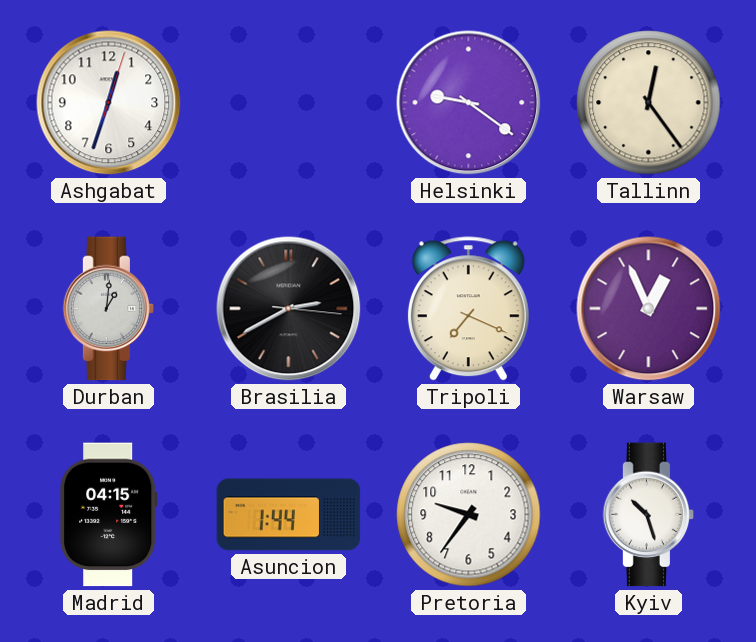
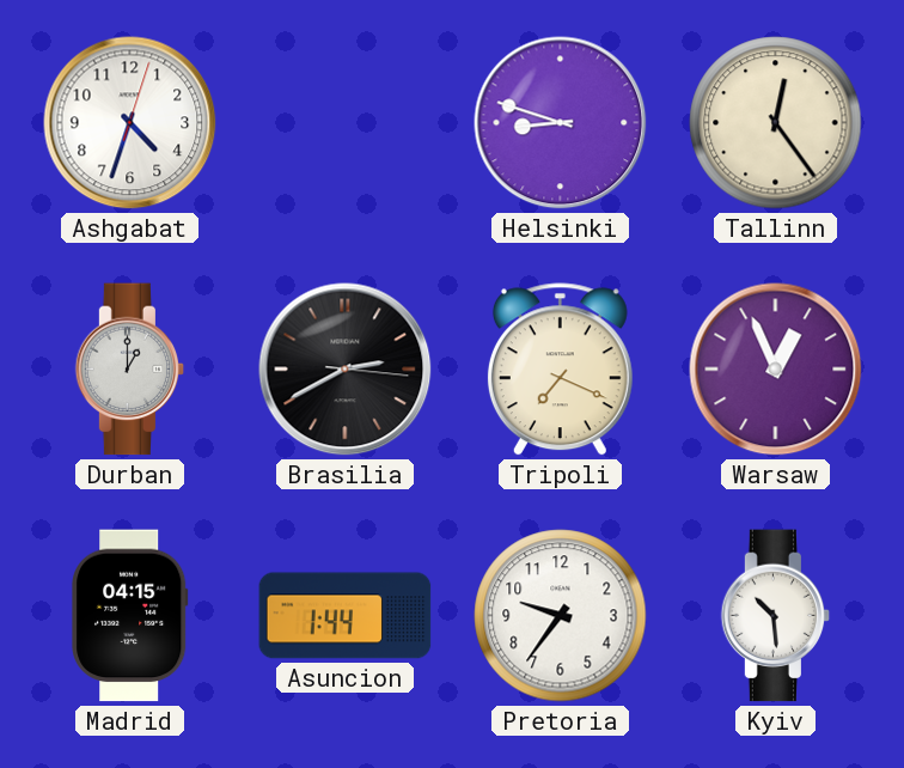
Ashgabat: 12:33 -> 4:33 (130, 123)
Helsinki: 9:21 -> 8:48 (561, 123)
Durban: 1:01 -> 1:00 (130, 370)
Kyiv: 10:27 -> 10:29 (776, 616)
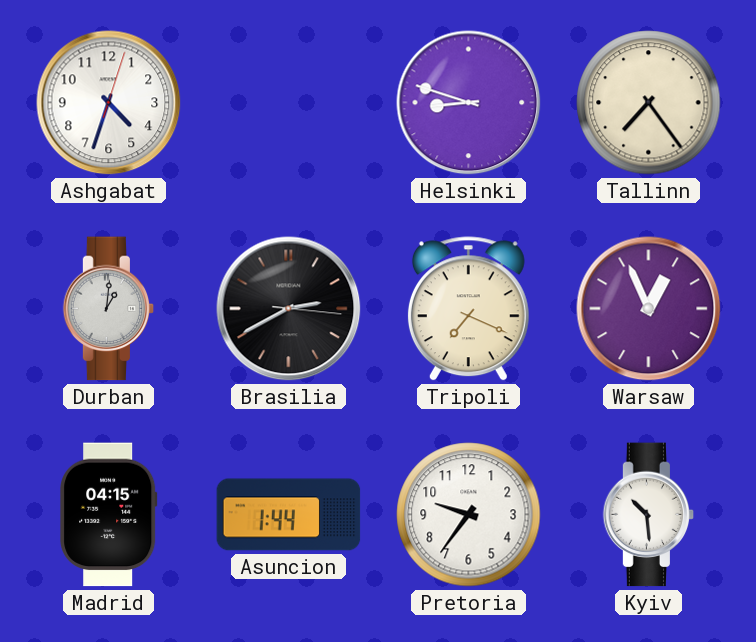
Tallinn: 12:24 -> 7:24 (649, 103)
Durban: 1:00 -> 1:01 (109, 309)
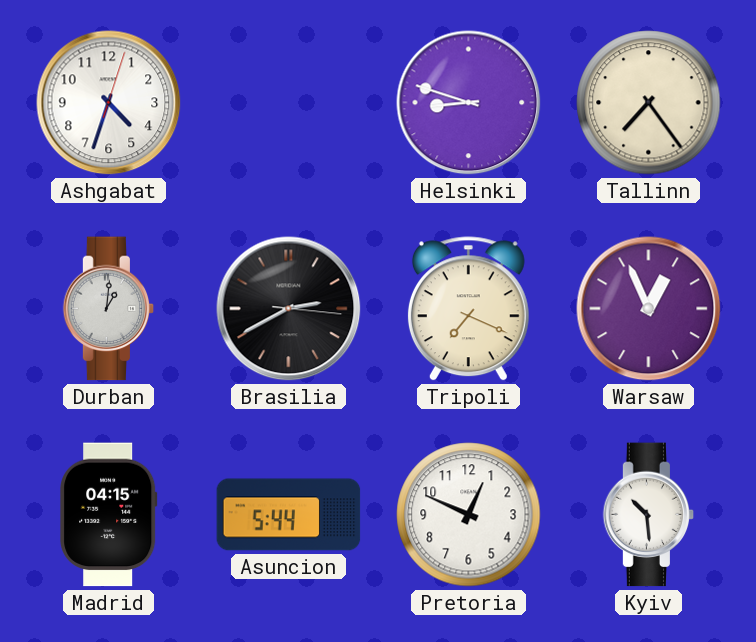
Asuncion: 1:44 -> 5:44 (289, 515)
Pretoria: 9:36 -> 12:49 (469, 515)
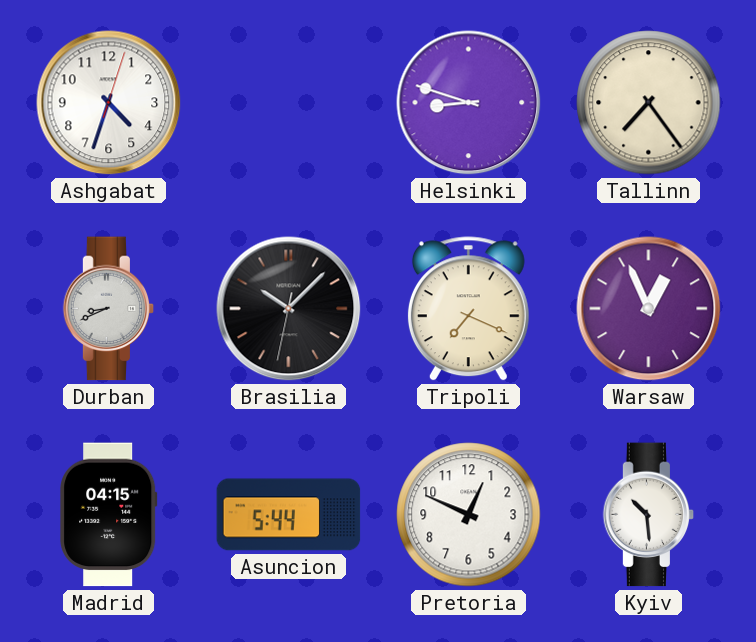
Durban: 1:01 -> 8:41 (109, 309)
Brasilia: 2:40 -> 10:07 (289, 309)
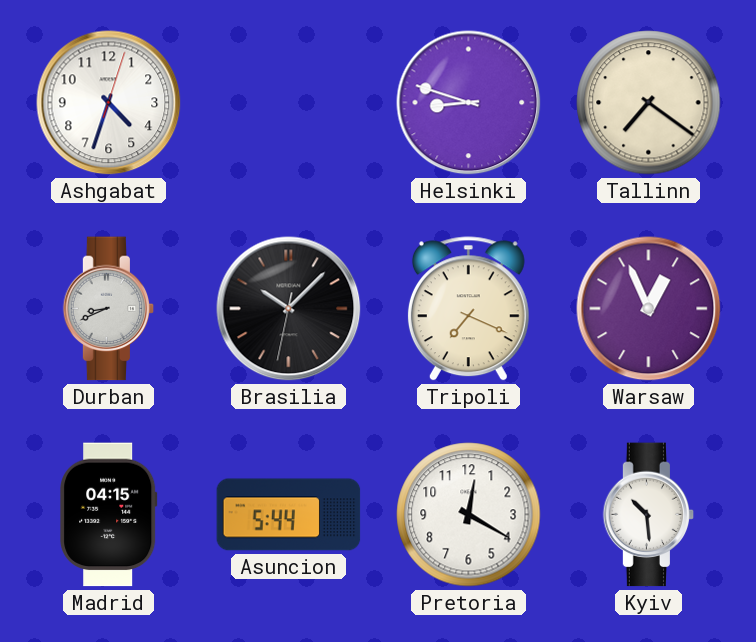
Tallinn: 7:24 -> 7:21 (649, 103)
Pretoria: 12:49 -> 12:20 (469, 515)
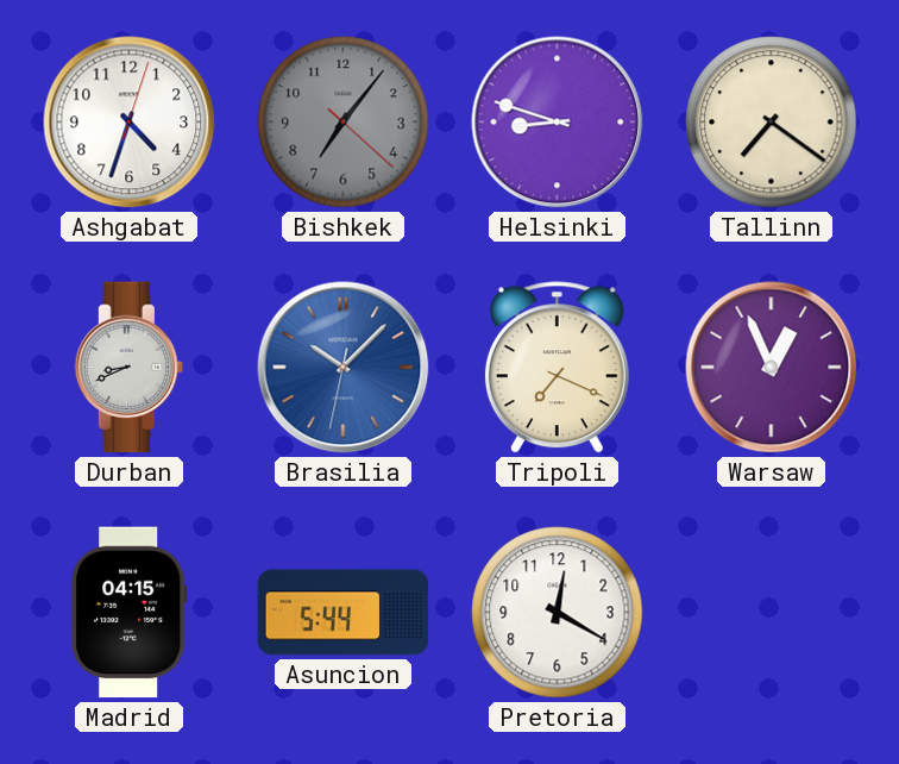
Bishkek: none -> 7:06 (344, 123)
Brasilia dial: black -> blue (344, 368)
Kyiv: 10:29 -> none (649, 515)
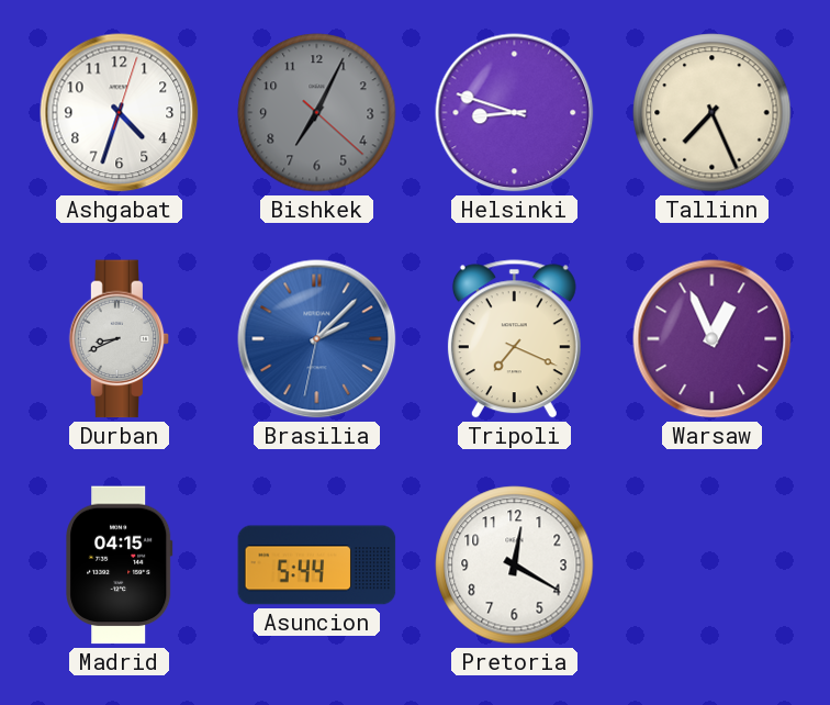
Bishkek: 7:06 -> 7:04 (317, 113)
Tallinn: 7:21 -> 7:26 (713, 113)
Brasilia: 10:07 -> 2:07 (317, 339)
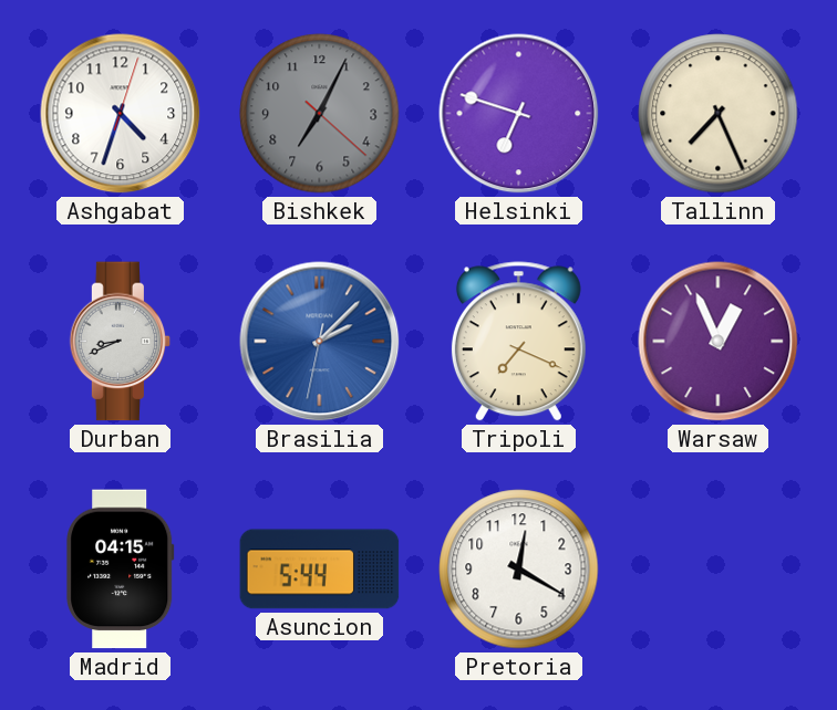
Helsinki: 8:48 -> 6:48 (519, 114)
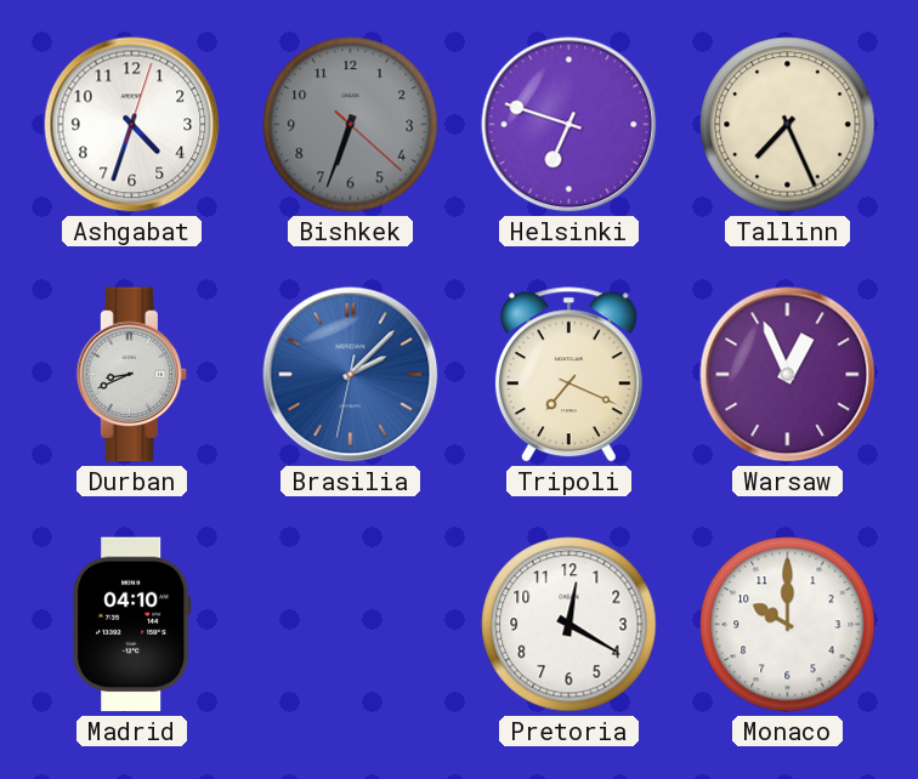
Bishkek: 7:04 -> 6:33 (351, 125)
Madrid: 04:15 -> 04:10 (132, 625)
Asuncion: 5:44 -> none (320, 570)
Monaco: none -> 10:00 (788, 625)
